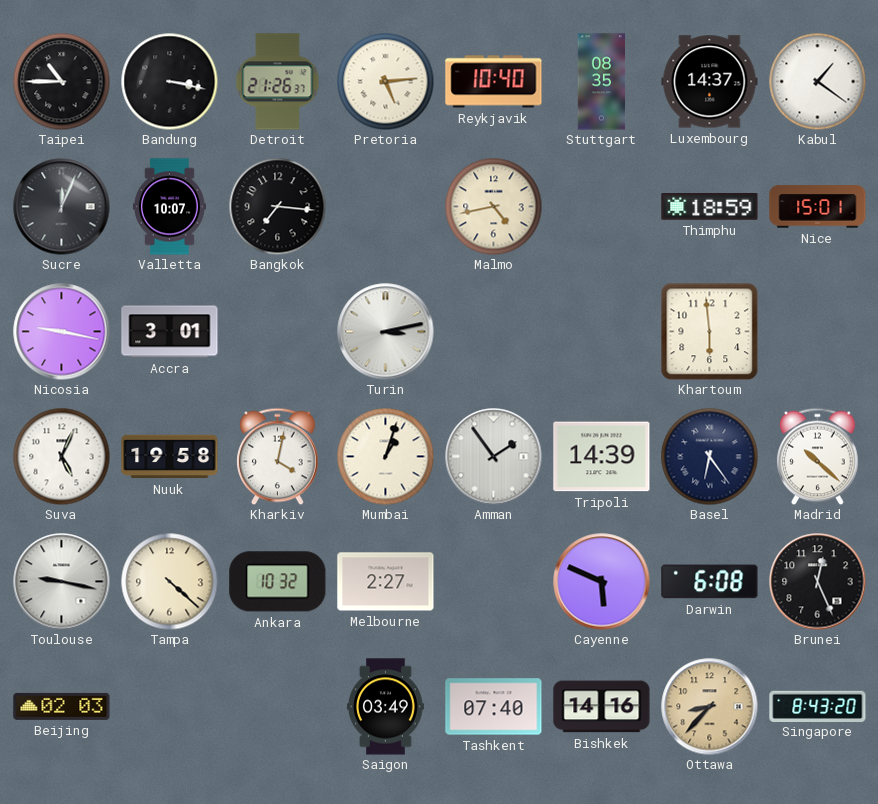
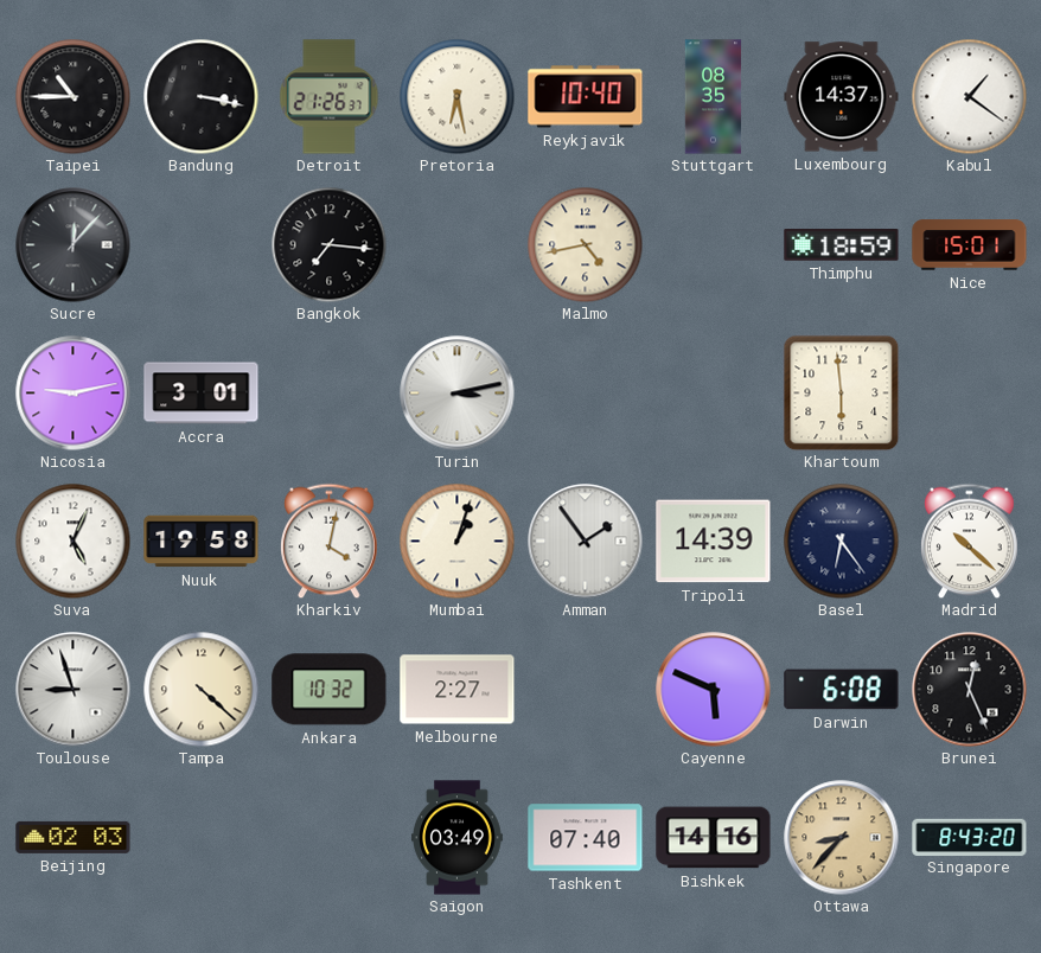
Pretoria: 5:14 -> 6:28 (456, 96)
Sucre: 12:04 -> 12:07 (74, 245)
Valletta: 10:07 -> none (169, 207)
Nicosia: 9:17 -> 9:13 (74, 394)
Toulouse: 9:17 -> 8:57 (74, 690)
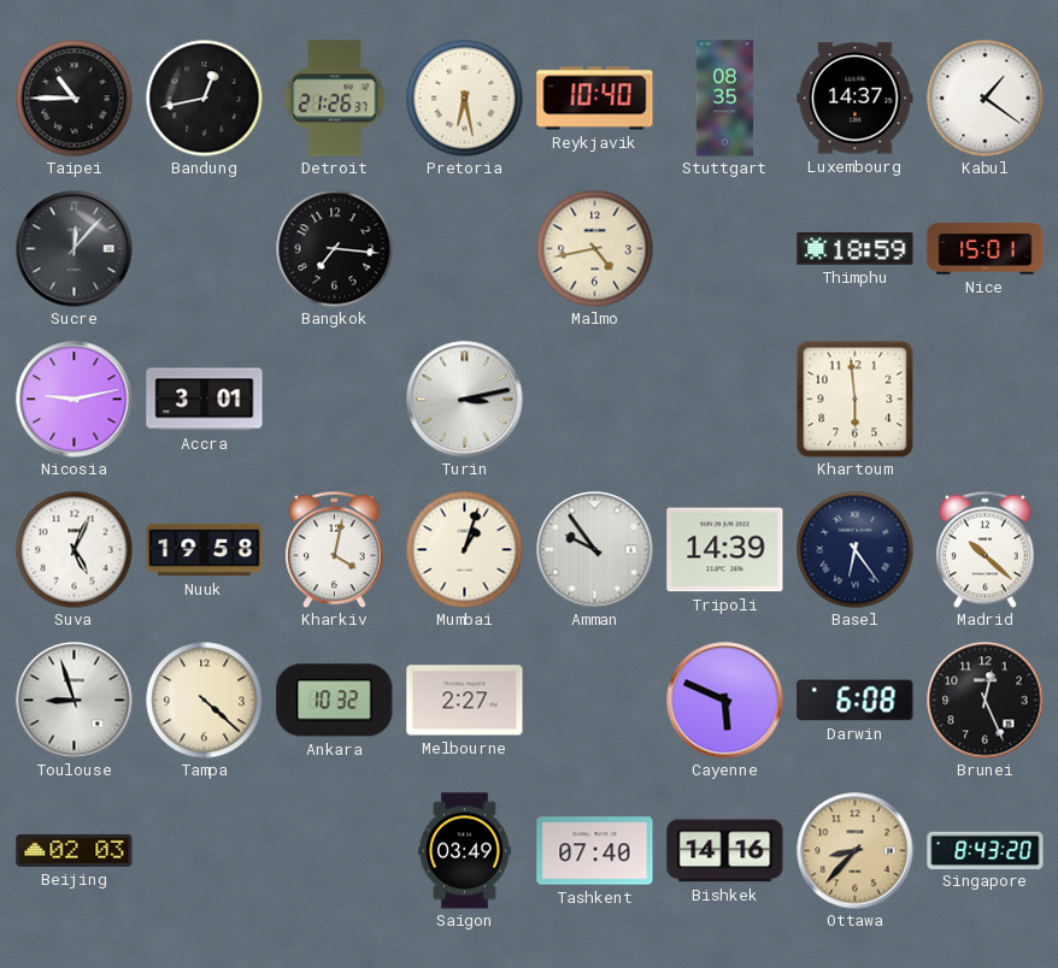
Bandung: 3:17 -> 12:43 (204, 98)
Amman: 1:54 -> 9:54 (595, 550)
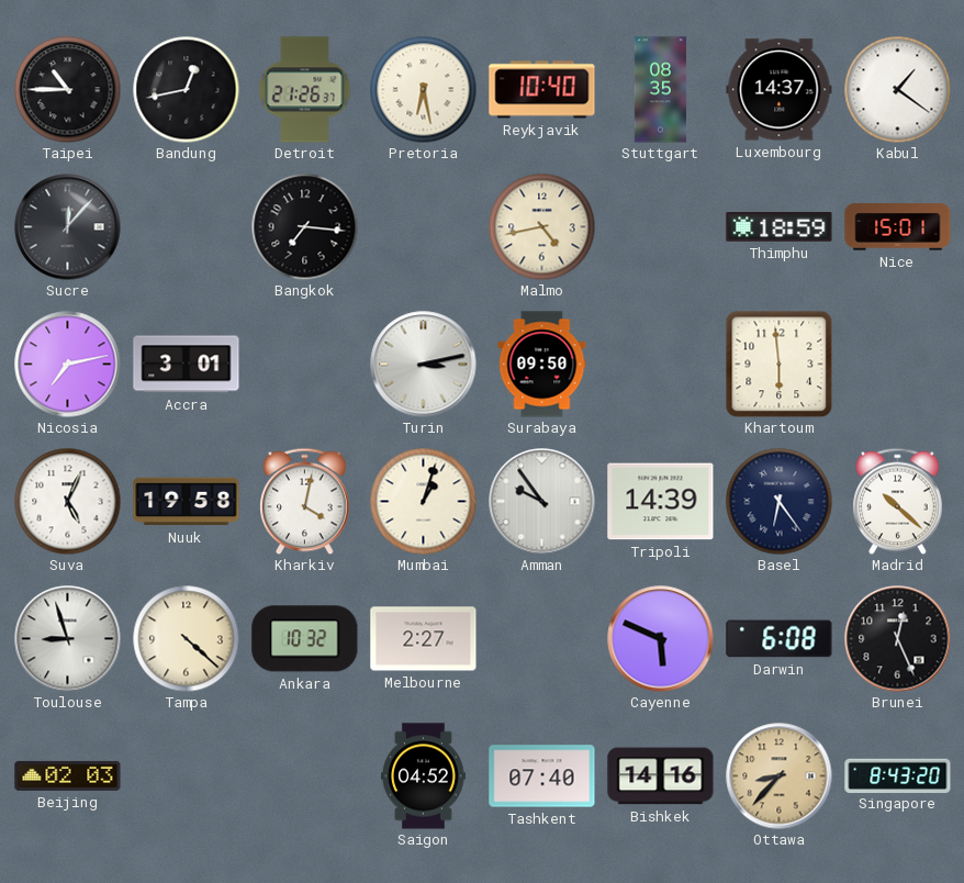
Nicosia: 9:13 -> 7:13 (68, 365)
Surabaya: none -> 09:50 (542, 365)
Saigon: 03:49 -> 04:52 (424, 776)
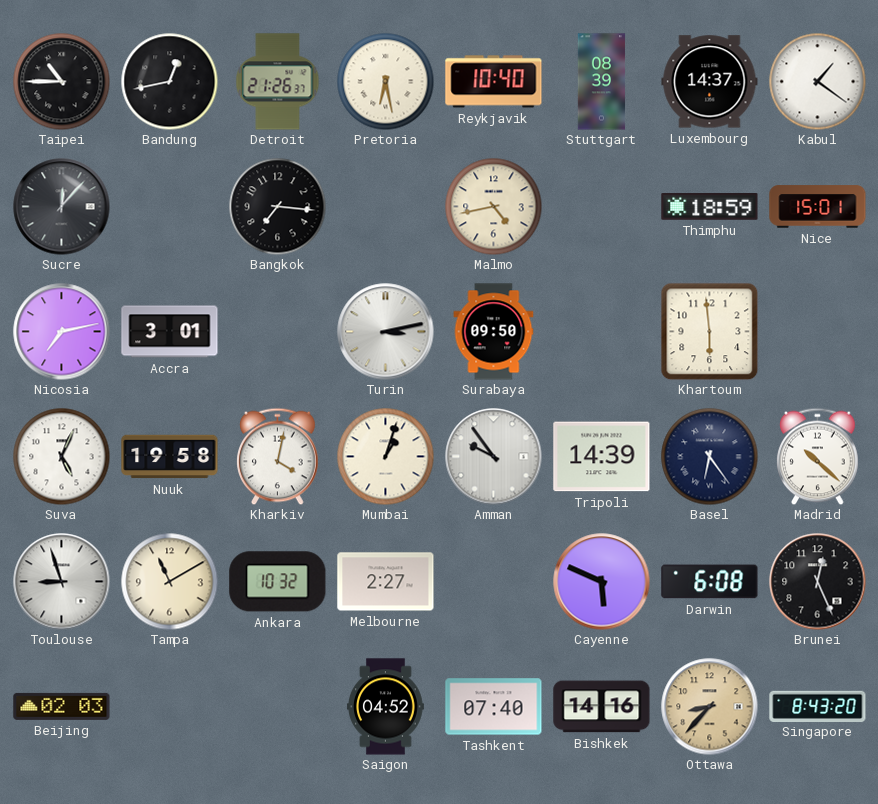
Stuttgart: 08:35 -> 08:39 (602, 82)
Tampa: 4:22 -> 11:10 (169, 581)
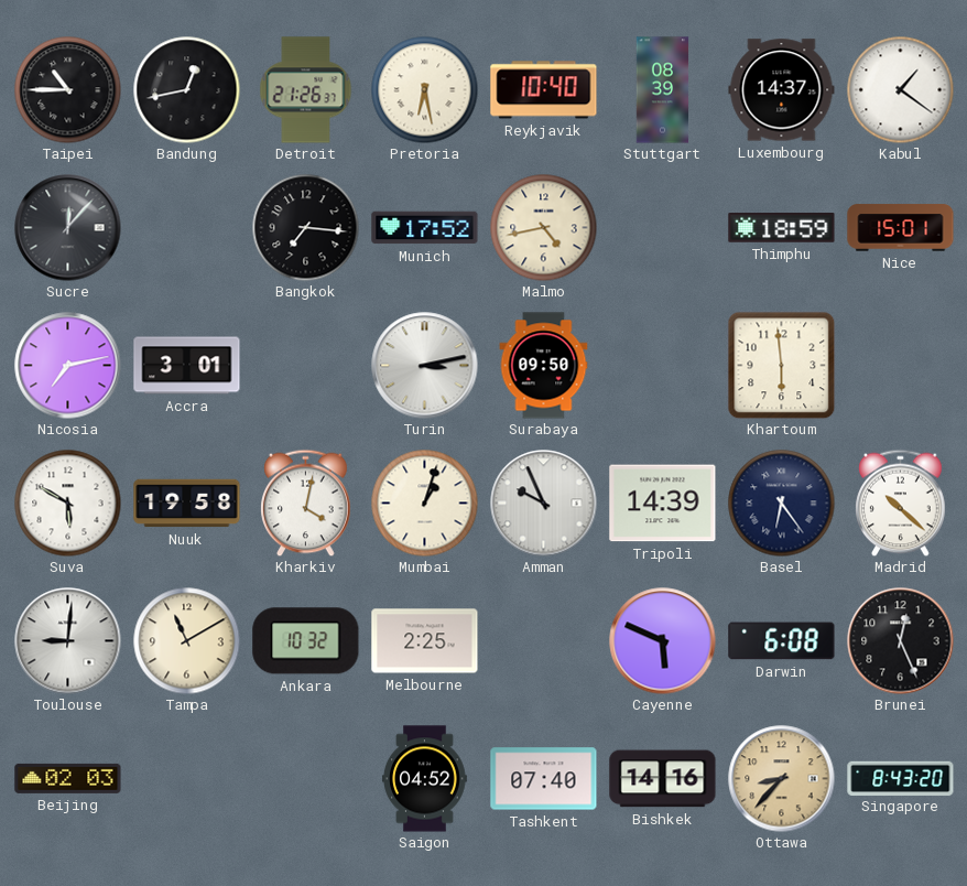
Munich: none -> 17:52 (425, 228)
Suva: 5:04 -> 5:50 (67, 503)
Amman: 9:54 -> 9:56 (544, 504)
Toulouse: 8:57 -> 9:01 (68, 641)
Melbourne: 2:27 -> 2:25 (425, 641)
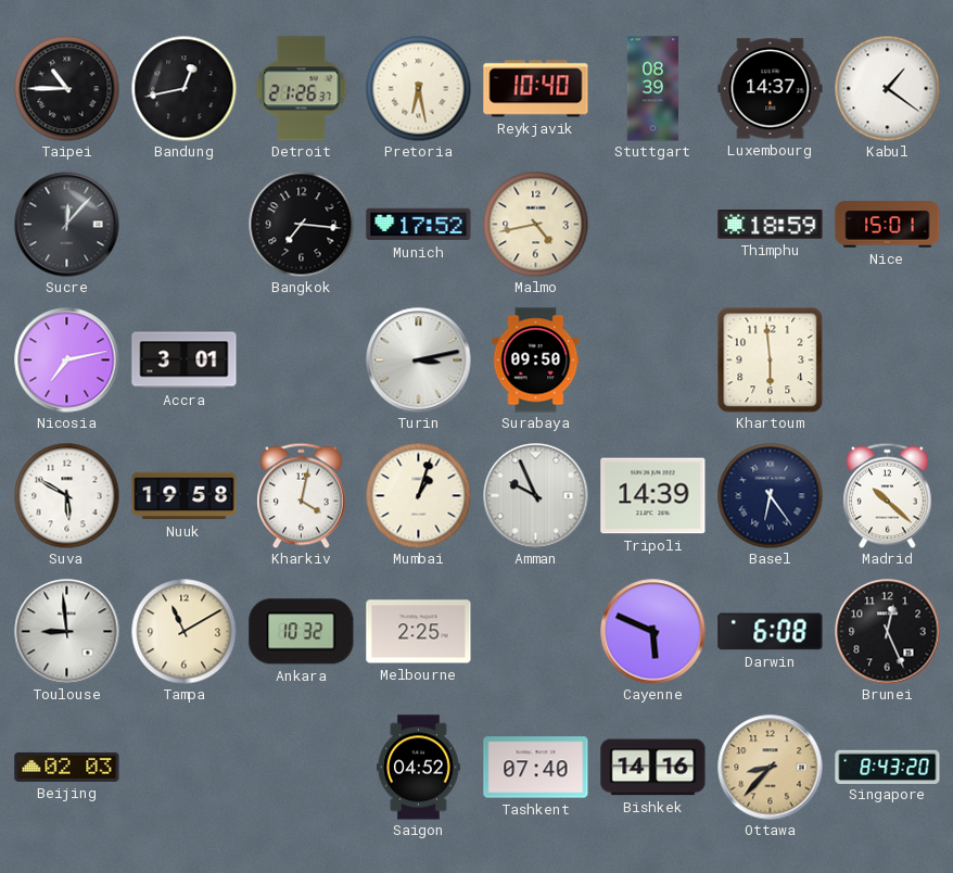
Toulouse: 9:01 -> 8:59 (67, 632)
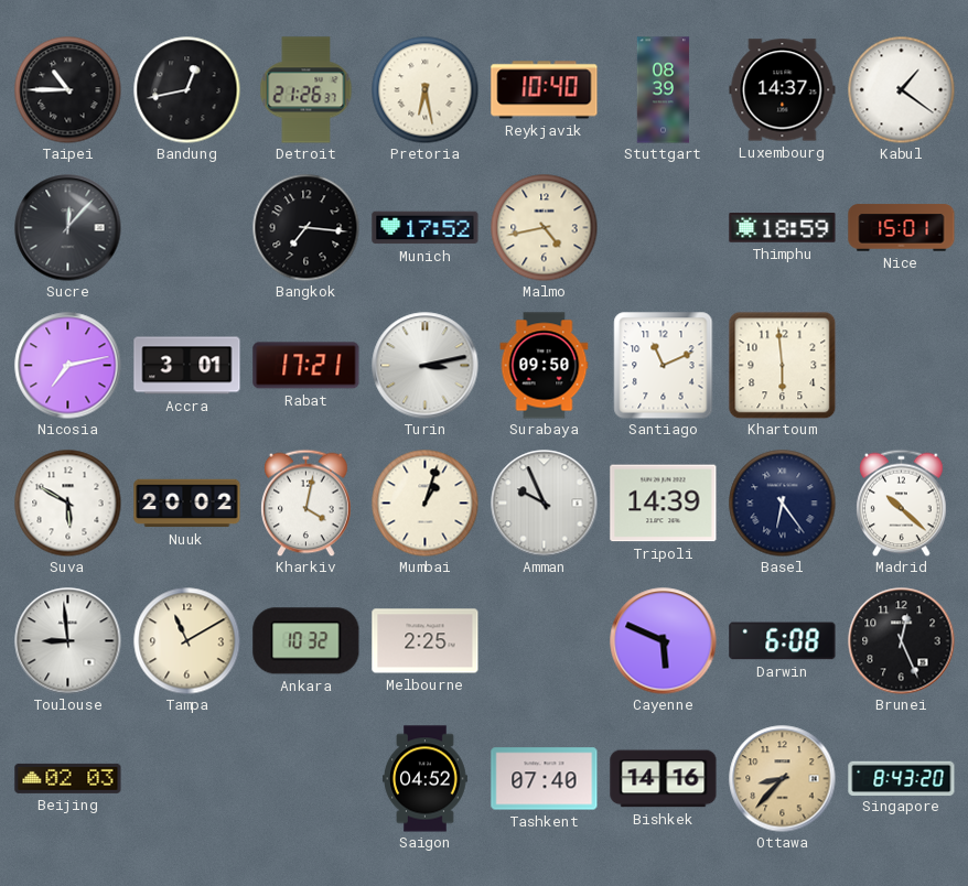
Rabat: none -> 17:21 (306, 366)
Santiago: none -> 11:11 (664, 366)
Nuuk: 19:58 -> 20:02 (187, 504)
